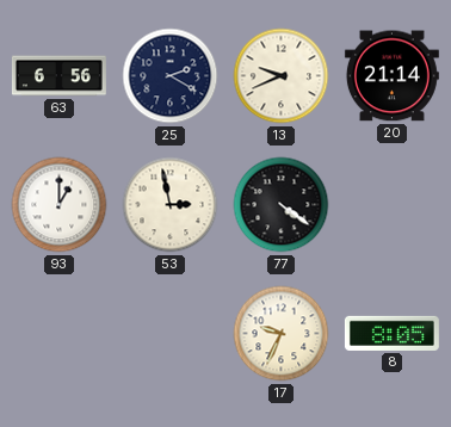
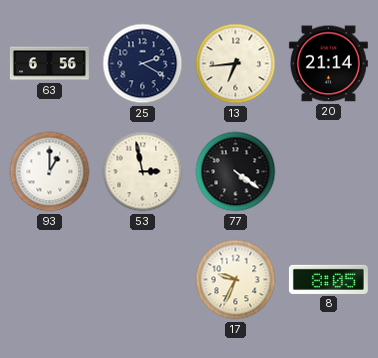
13: 9:41 -> 6:44 (236, 64)
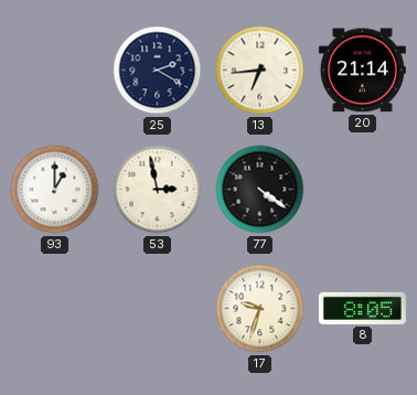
63: 6:56 -> none (49, 64)
17: 9:34 -> 9:33 (260, 309)
